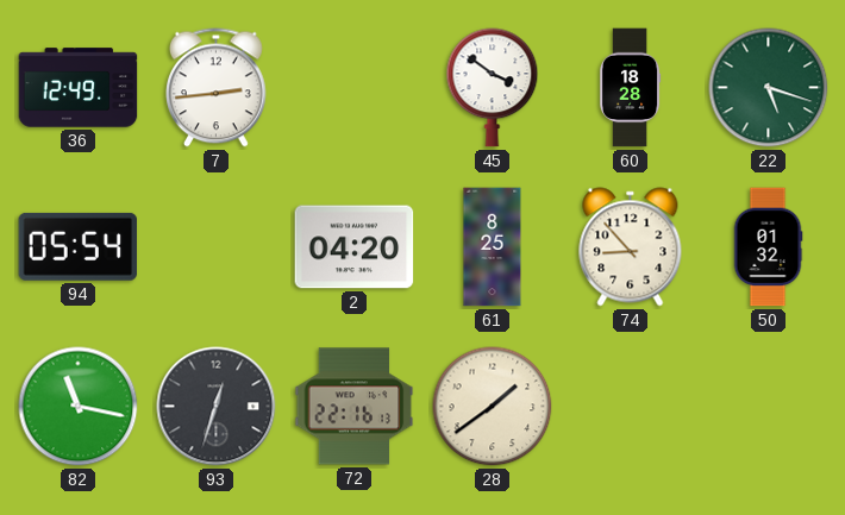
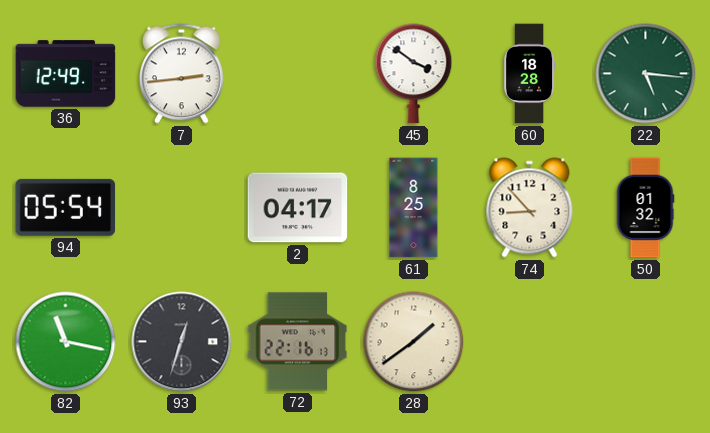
22: 5:18 -> 5:16 (646, 74)
2: 04:20 -> 04:17 (298, 208)
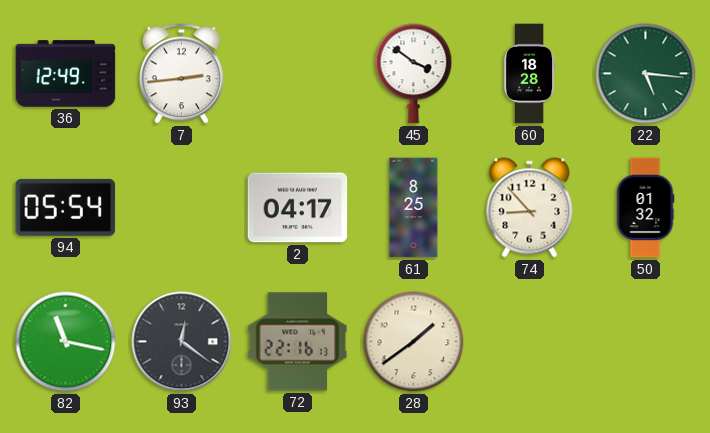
93: 12:33 -> 12:21 (182, 342)
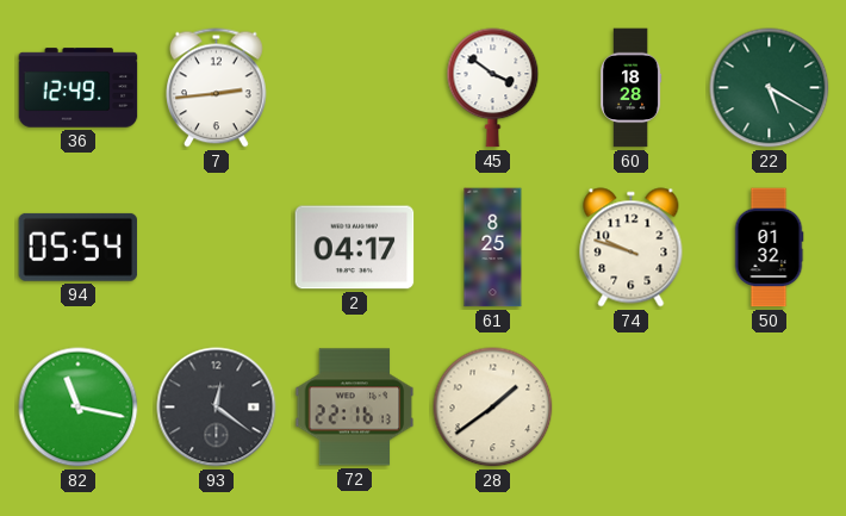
22: 5:16 -> 5:20 (770, 88)
74: 8:53 -> 9:48 (632, 248)
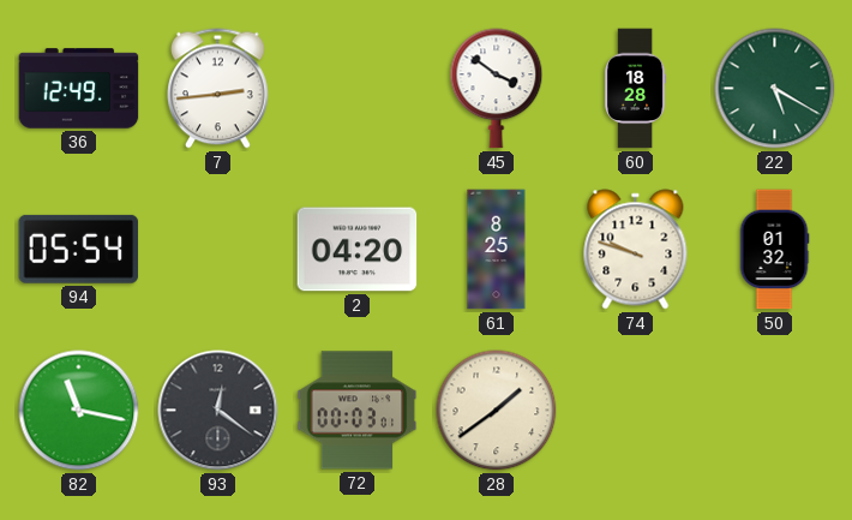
2: 04:17 -> 04:20 (358, 250)
72: 22:16 -> 00:03 (358, 411)
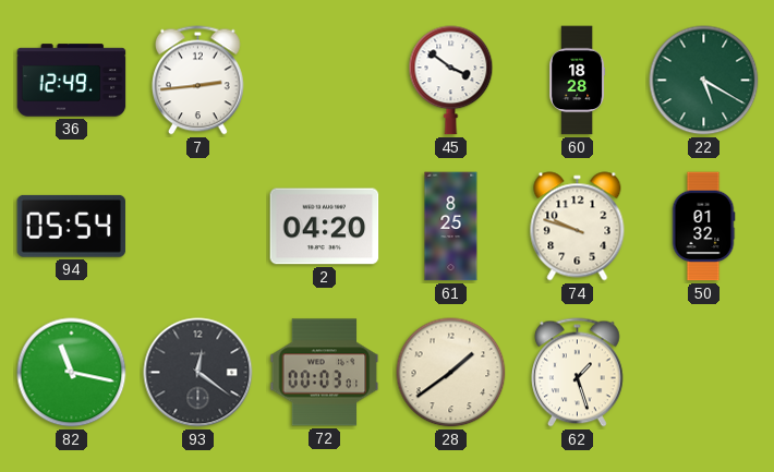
62: none -> 1:27 (578, 373)
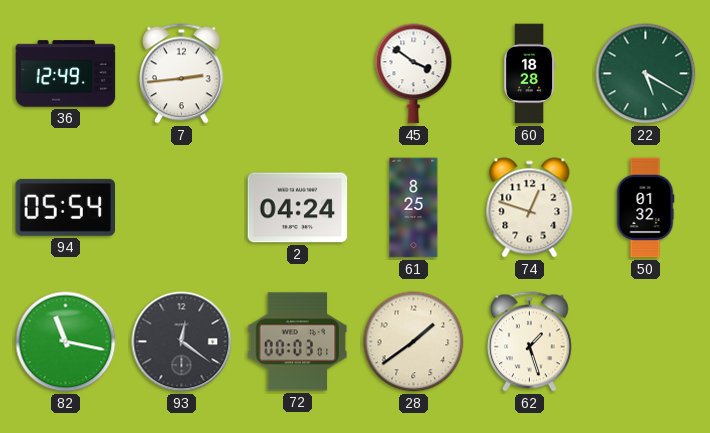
2: 04:20 -> 04:24 (298, 208)
74: 9:48 -> 12:48 (530, 208)
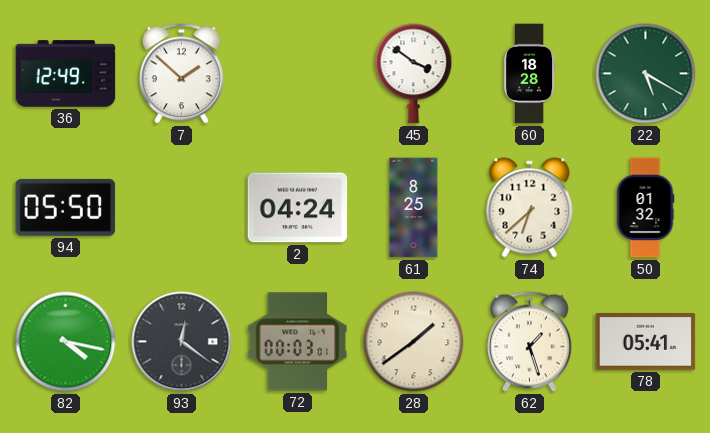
7: 2:44 -> 1:52 (182, 74)
94: 05:54 -> 05:50 (66, 207)
74: 12:48 -> 6:38 (530, 208)
82: 11:17 -> 4:17 (66, 342)
78: none -> 05:41 (646, 341)
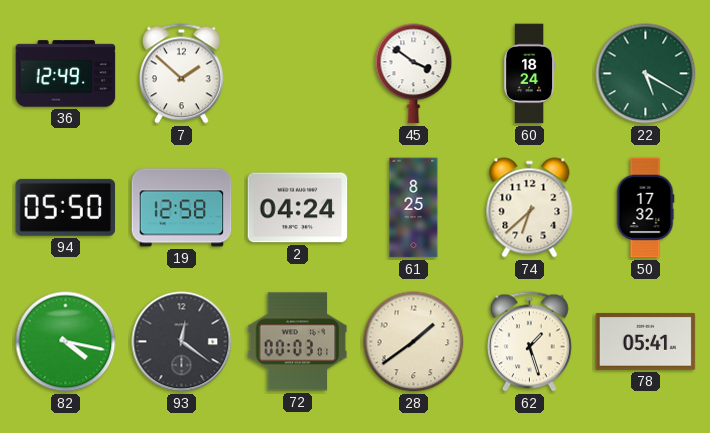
60: 18:28 -> 18:24 (530, 74)
19: none -> 12:58 (182, 208)
50: 01:32 -> 17:32 (645, 208)
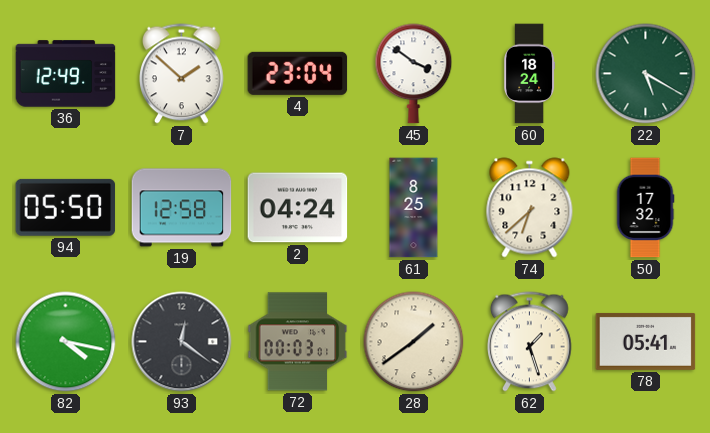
4: none -> 23:04 (298, 73)
